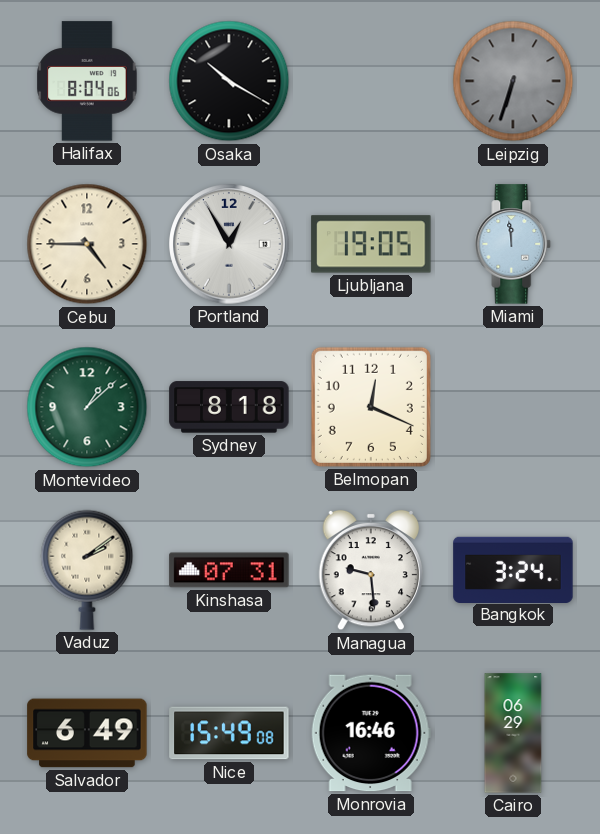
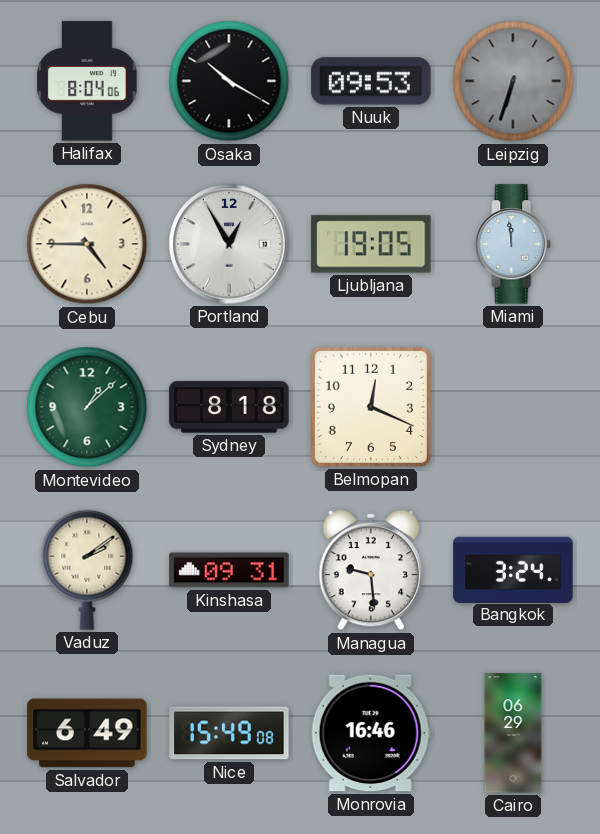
Nuuk: none -> 09:53 (371, 81)
Kinshasa: 07:31 -> 09:31 (229, 570)
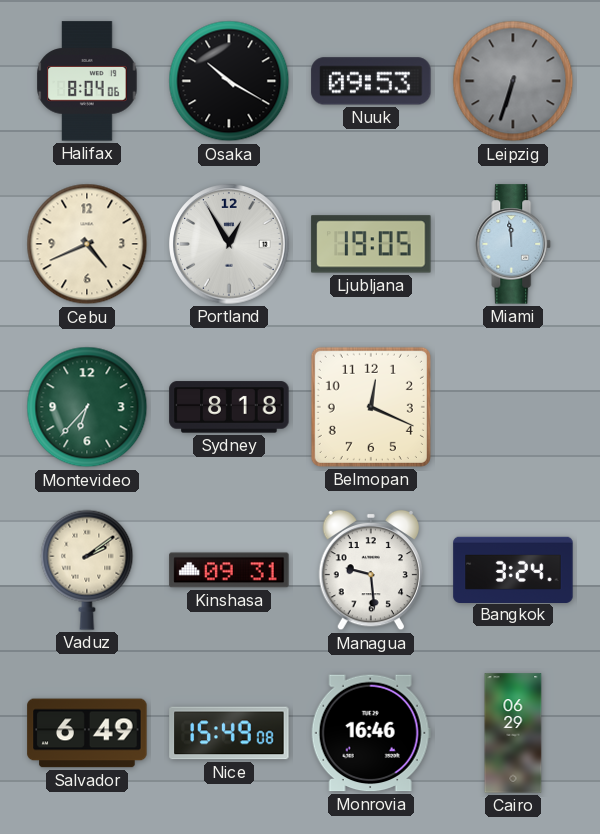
Cebu: 4:45 -> 4:41 (87, 244)
Montevideo: 1:08 -> 6:37 (87, 407)
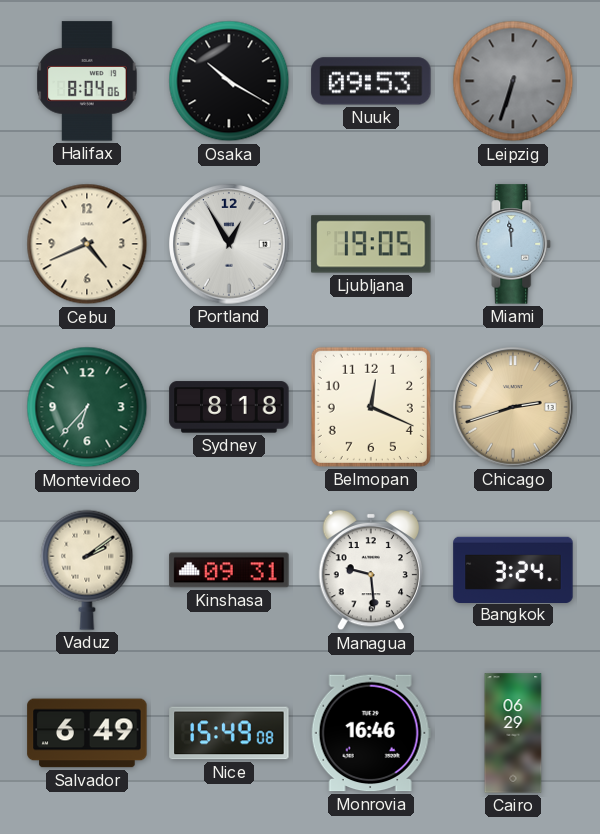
Chicago: none -> 2:42 (513, 407)
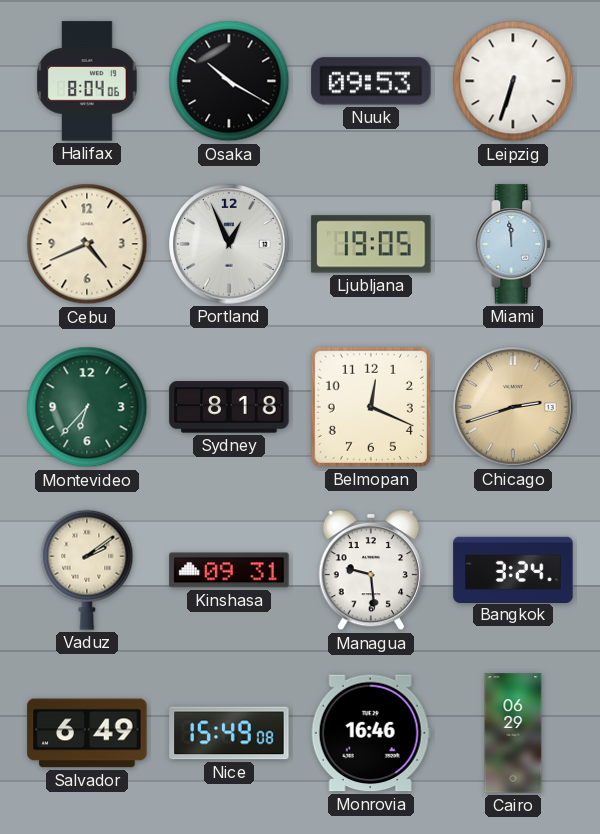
Leipzig dial: grey -> white (513, 81)
Portland: 12:55 -> 12:56 (229, 244)
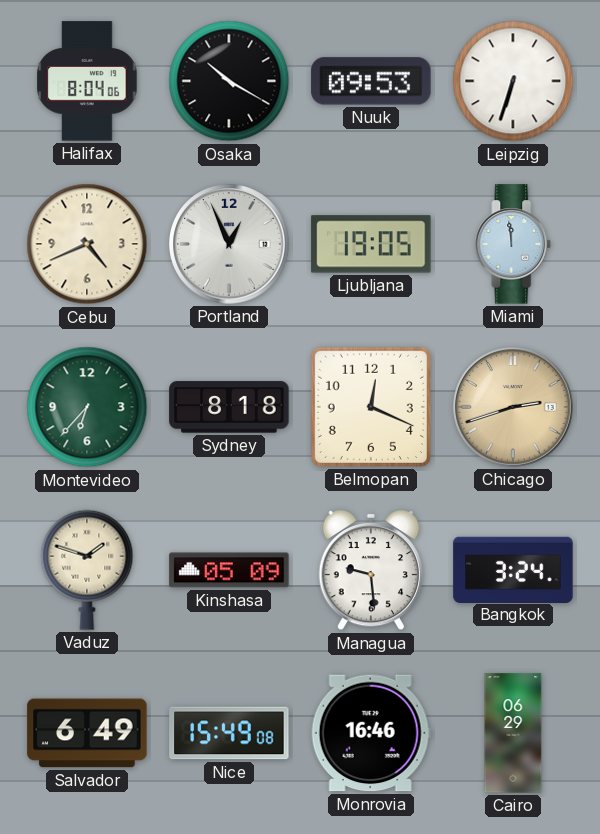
Vaduz: 2:09 -> 1:48 (87, 570)
Kinshasa: 09:31 -> 05:09 (229, 570)
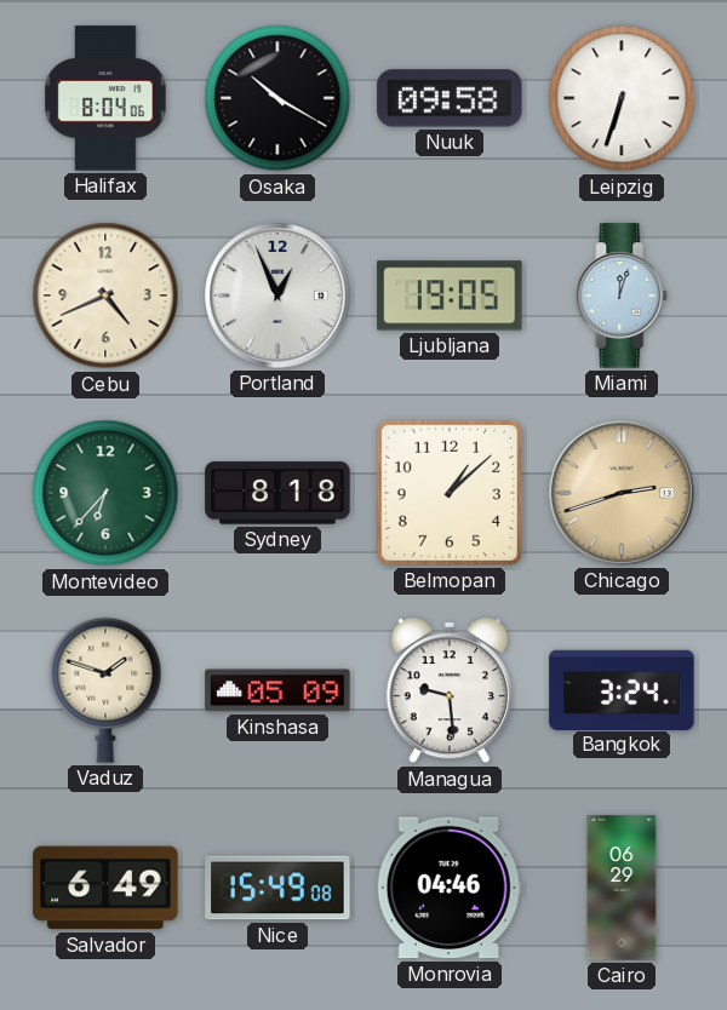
Nuuk: 09:53 -> 09:58 (450, 98)
Miami: 11:59 -> 12:03 (622, 295)
Belmopan: 12:19 -> 1:08 (450, 493)
Monrovia: 16:46 -> 04:46 (450, 888)
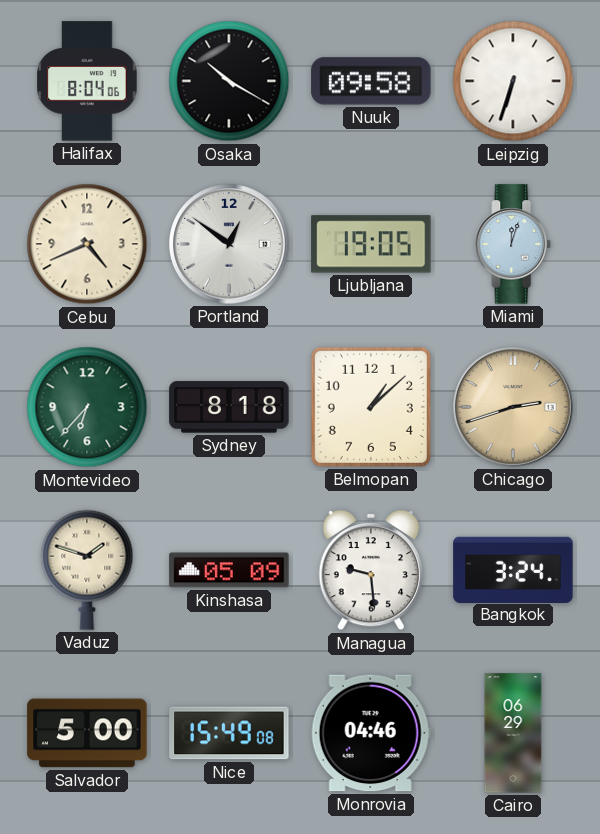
Portland: 12:56 -> 12:51 (229, 244)
Salvador: 6:49 -> 5:00 (87, 733)
